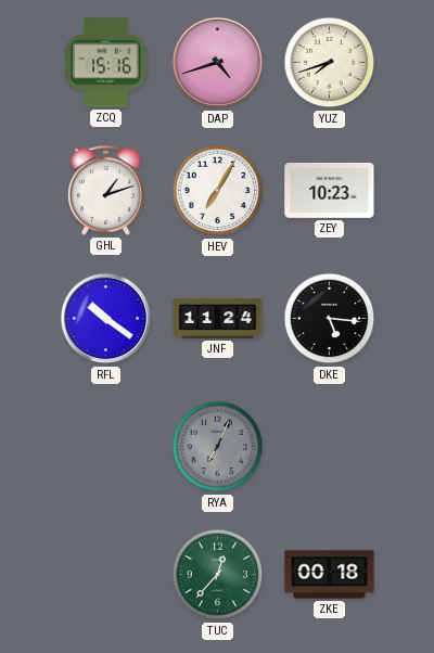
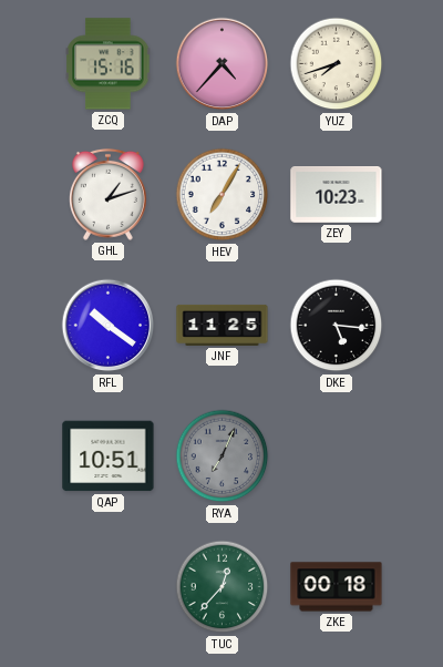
DAP: 4:42 -> 4:37 (223, 64)
JNF: 11:24 -> 11:25 (223, 325)
QAP: none -> 10:51 (109, 456)
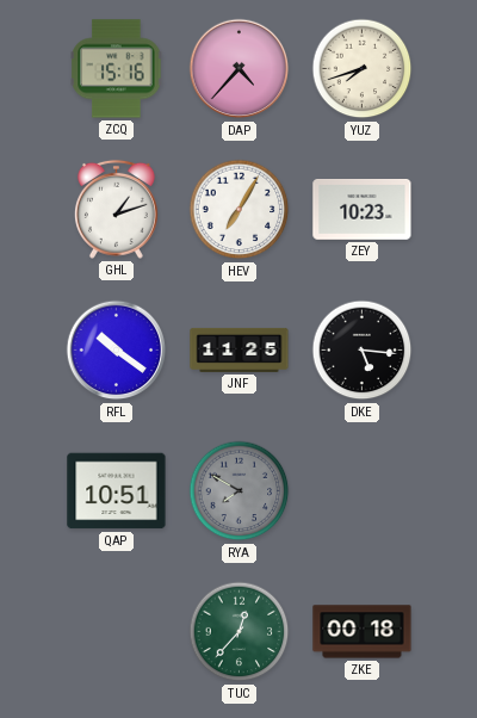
RYA: 7:04 -> 7:50 (240, 491)
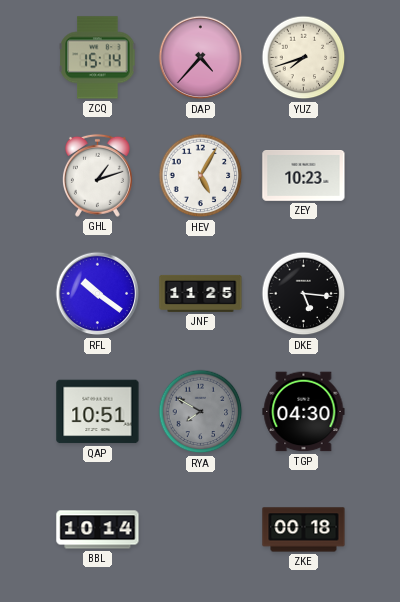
ZCQ: 15:16 -> 15:14 (98, 58)
HEV: 7:05 -> 5:05 (201, 176)
TGP: none -> 04:30 (304, 412)
BBL: none -> 10:14 (98, 530)
TUC: 12:37 -> none (240, 632)
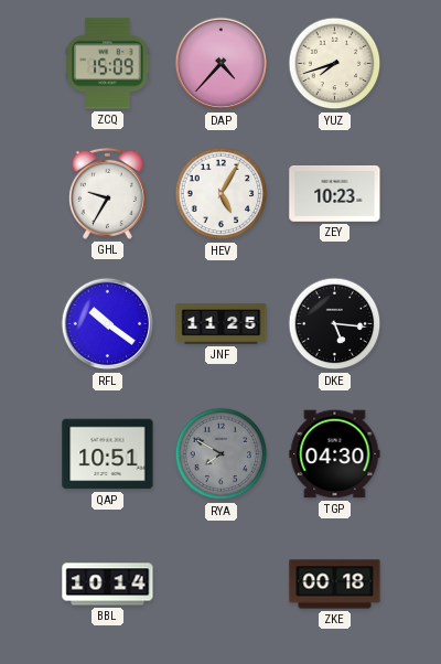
ZCQ: 15:14 -> 15:09 (108, 64)
GHL: 1:12 -> 9:35 (107, 193)
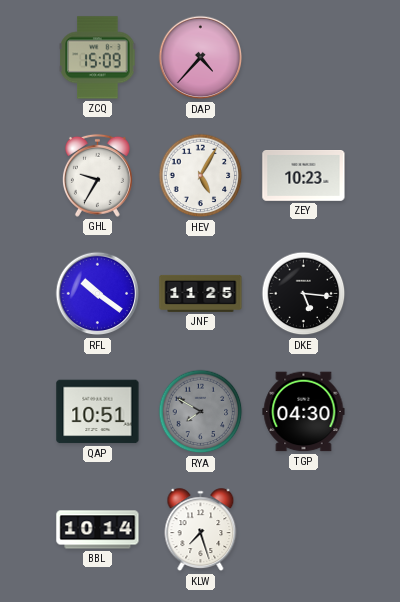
YUZ: 7:42 -> none (335, 64)
KLW: none -> 7:27 (201, 530)
ZKE: 00:18 -> none (335, 585)
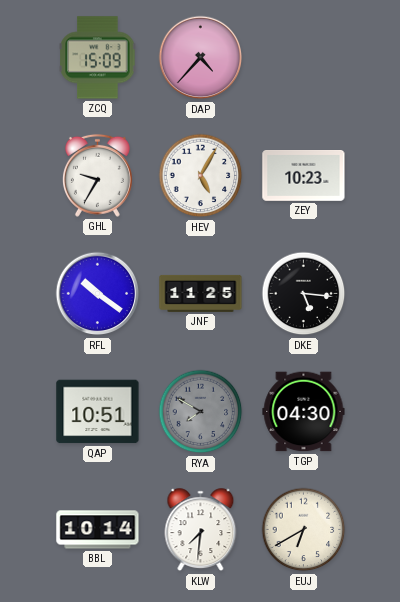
KLW: 7:27 -> 7:31 (201, 530)
EUJ: none -> 6:40 (304, 530)
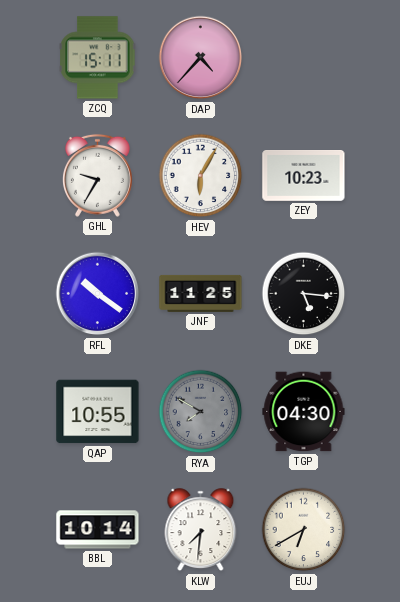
ZCQ: 15:09 -> 15:11 (98, 58)
HEV: 5:05 -> 6:05 (201, 176)
QAP: 10:51 -> 10:55 (98, 412)
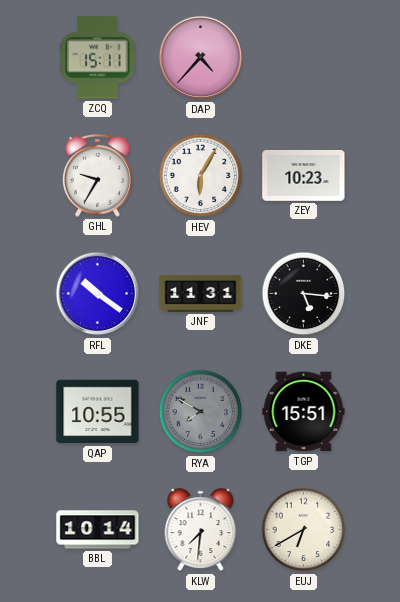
JNF: 11:25 -> 11:31 (201, 293)
TGP: 04:30 -> 15:51 (304, 412)
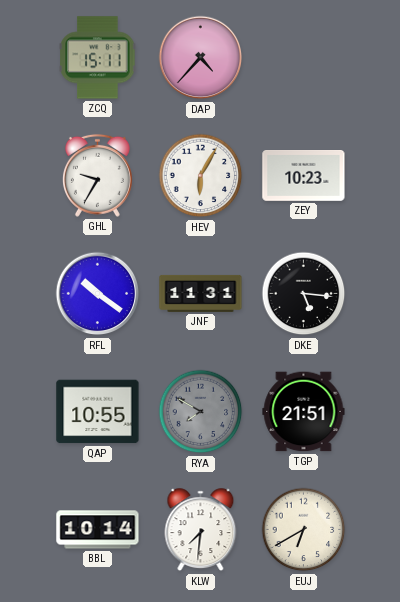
TGP: 15:51 -> 21:51 (304, 412)
